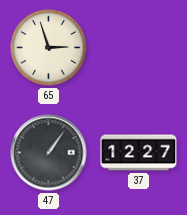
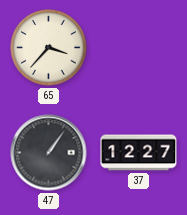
65: 2:57 -> 3:37 (49, 48)
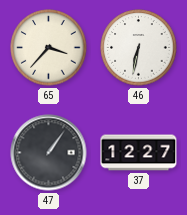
46: none -> 6:32 (139, 48)
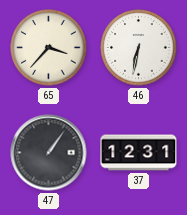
37: 12:27 -> 12:31 (139, 153)
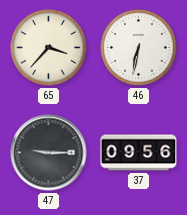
47: 1:06 -> 9:15 (49, 153)
37: 12:31 -> 09:56 (139, 153)
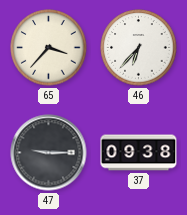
46: 6:32 -> 6:37 (139, 48)
37: 09:56 -> 09:38 (139, 153)
